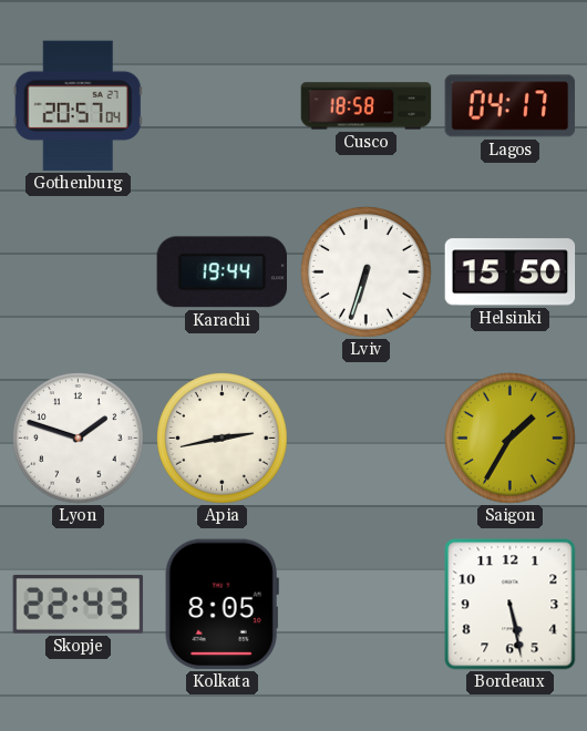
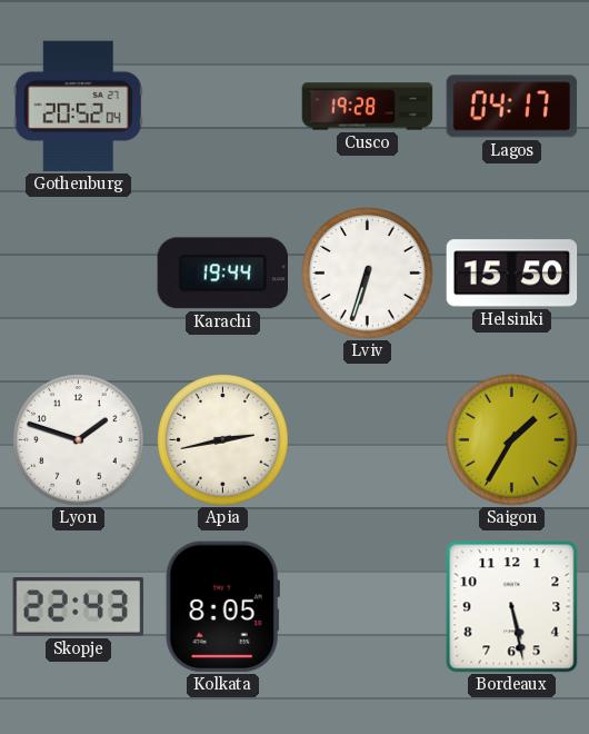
Gothenburg: 20:57 -> 20:52 (78, 107)
Cusco: 18:58 -> 19:28 (368, 107)
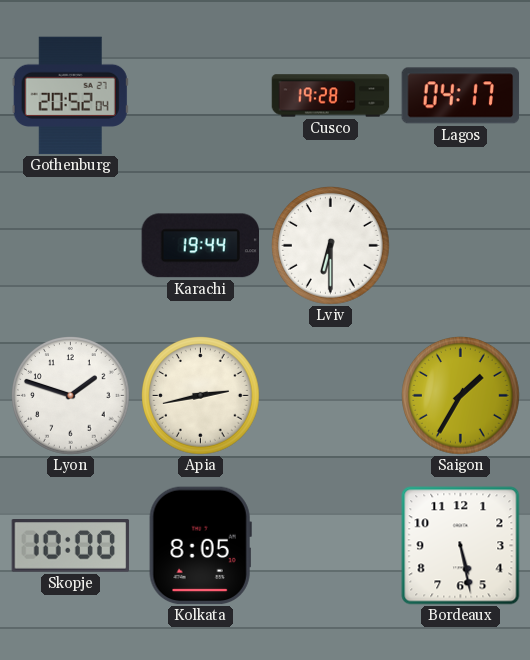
Lviv: 6:33 -> 6:30 (331, 246)
Helsinki: 15:50 -> none (512, 274)
Skopje: 22:43 -> 10:00 (71, 546)
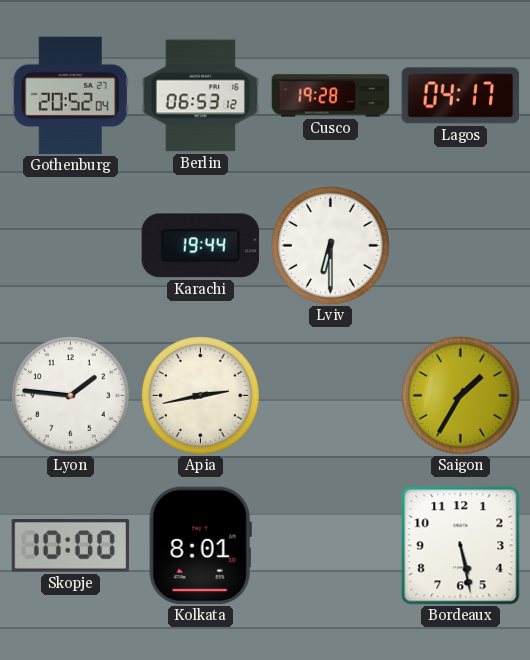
Berlin: none -> 06:53 (201, 96)
Lyon: 1:48 -> 1:46 (71, 396)
Kolkata: 8:05 -> 8:01 (200, 546)
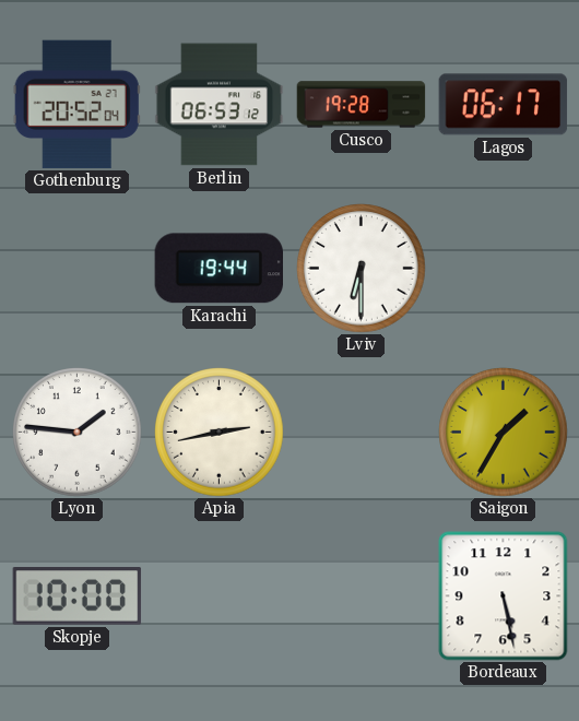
Lagos: 04:17 -> 06:17 (504, 105)
Kolkata: 8:01 -> none (200, 546)
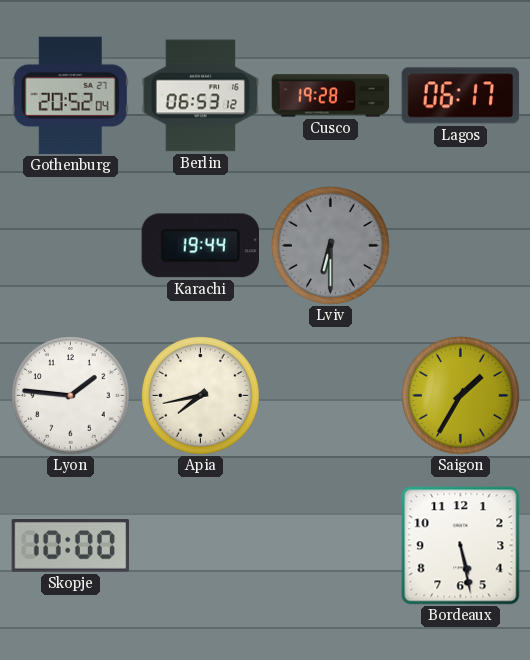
Lviv dial: white -> grey (331, 246)
Apia: 2:43 -> 7:43 (201, 396)
